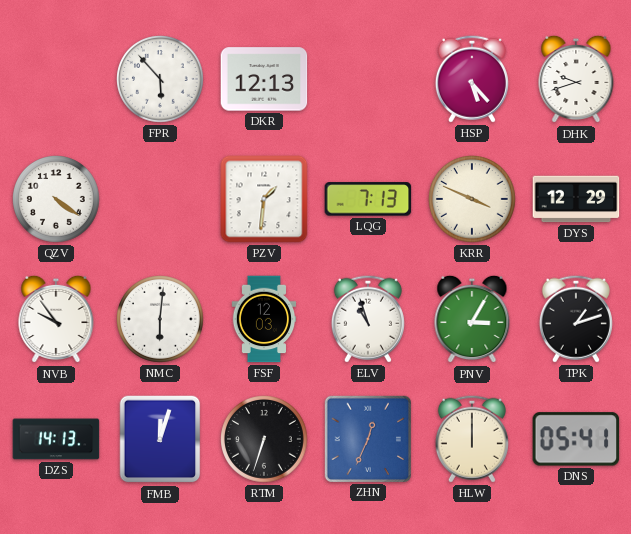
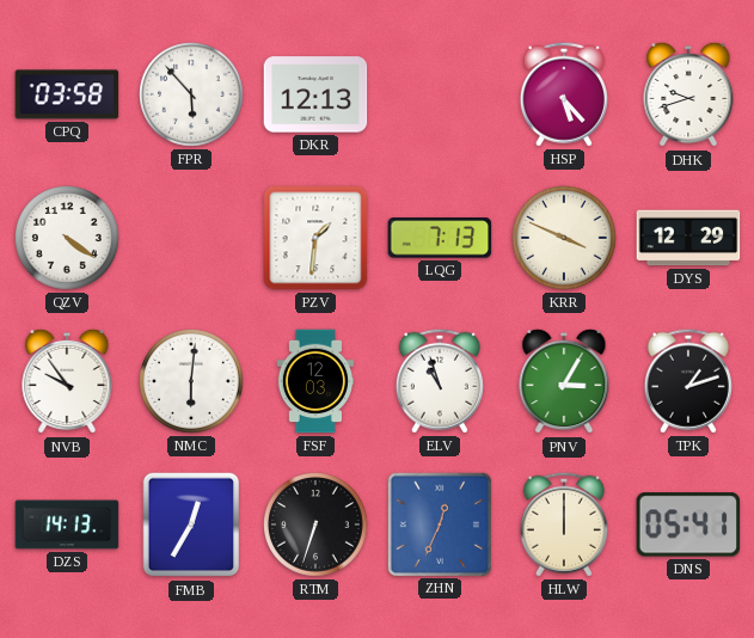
CPQ: none -> 03:58 (67, 94)
FMB: 12:03 -> 12:35 (191, 524)
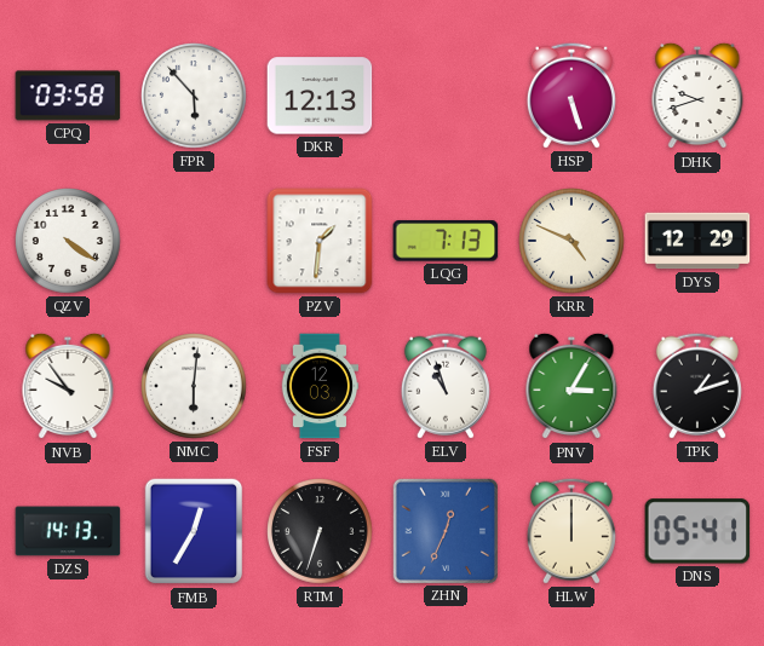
HSP: 5:23 -> 5:27 (571, 96)
KRR: 3:49 -> 4:49 (573, 242)
